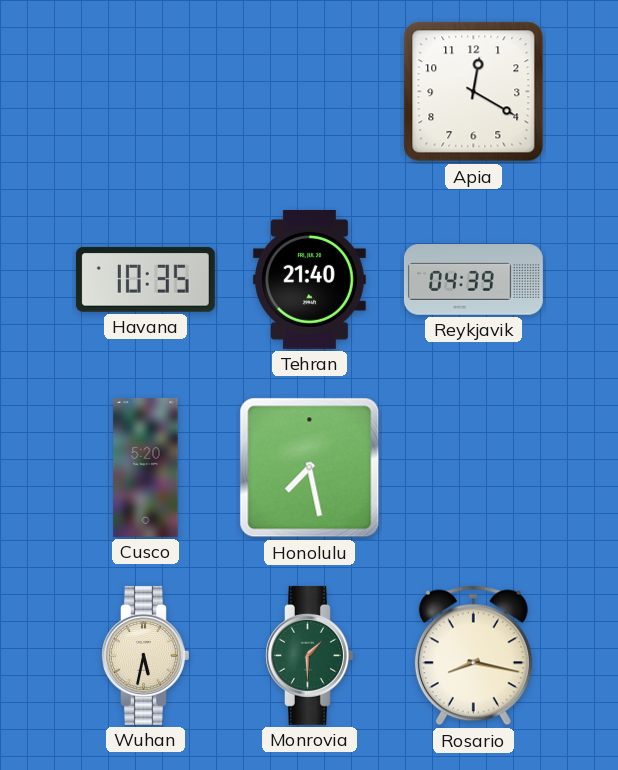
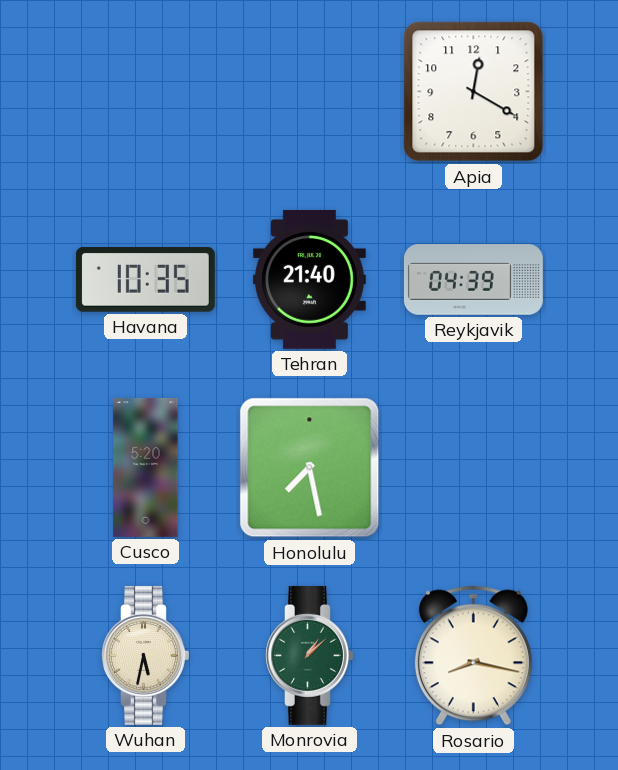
Monrovia: 1:30 -> 1:08 (310, 655)
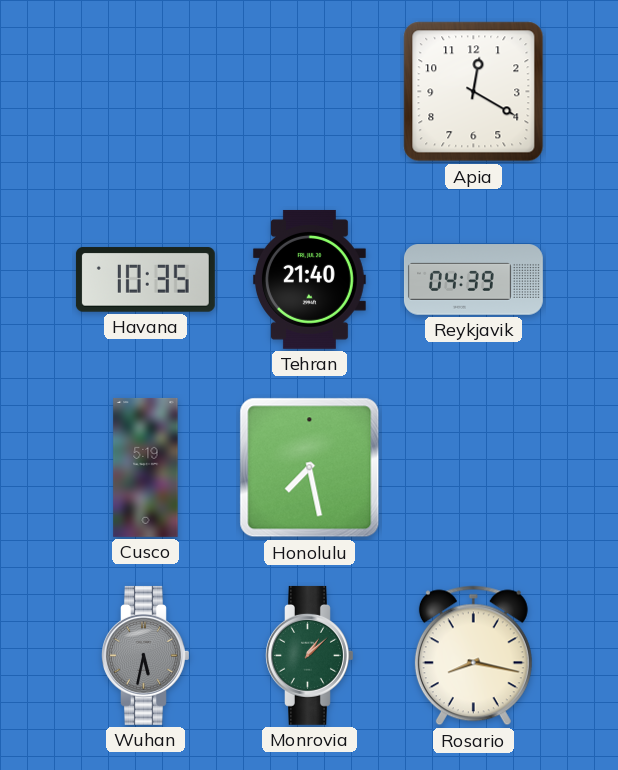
Cusco: 5:20 -> 5:19 (146, 467)
Wuhan dial: cream -> grey (146, 655)
